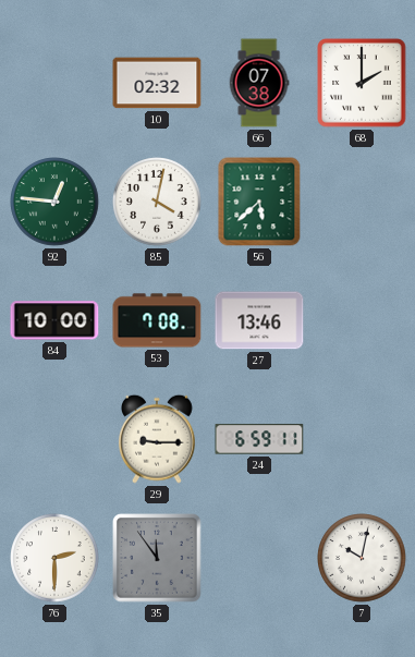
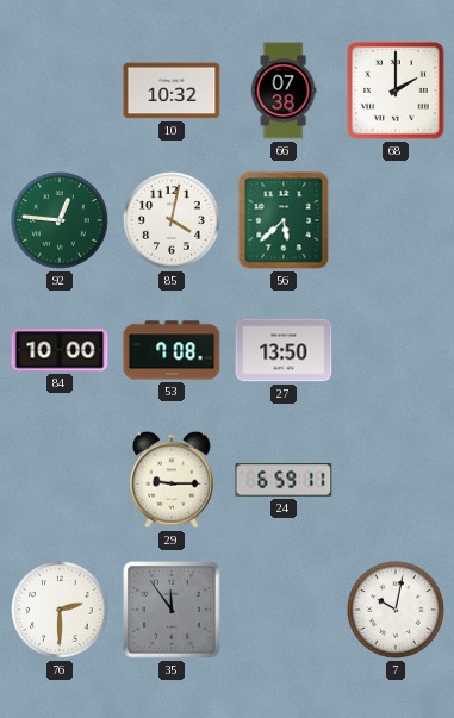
10: 02:32 -> 10:32 (172, 90)
27: 13:46 -> 13:50 (284, 350)
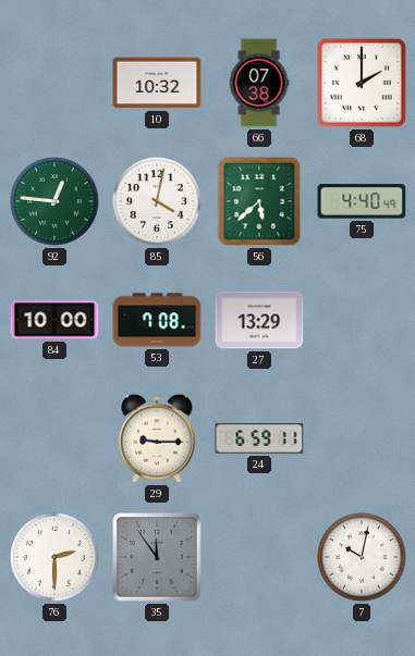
75: none -> 4:40 (362, 201)
27: 13:50 -> 13:29 (259, 320)
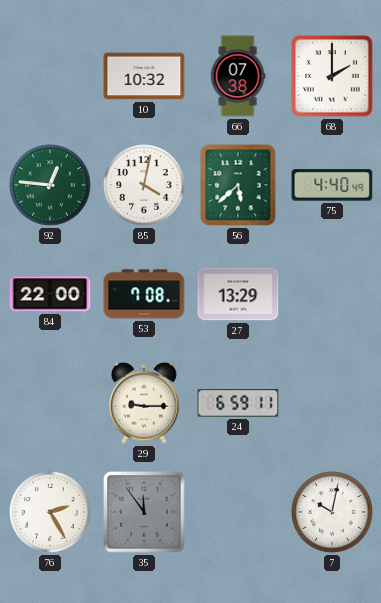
84: 10:00 -> 22:00 (50, 294)
76: 2:30 -> 2:25 (50, 512)
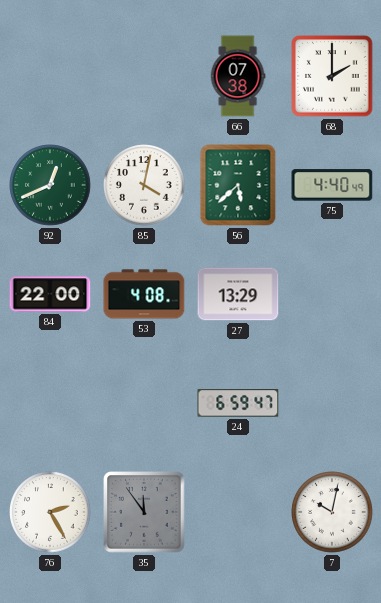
10: 10:32 -> none (144, 76)
92: 12:46 -> 12:41 (50, 185)
53: 7:08 -> 4:08 (144, 294)
29: 9:15 -> none (145, 403)
24: 6:59:11 -> 6:59:47 (238, 403)
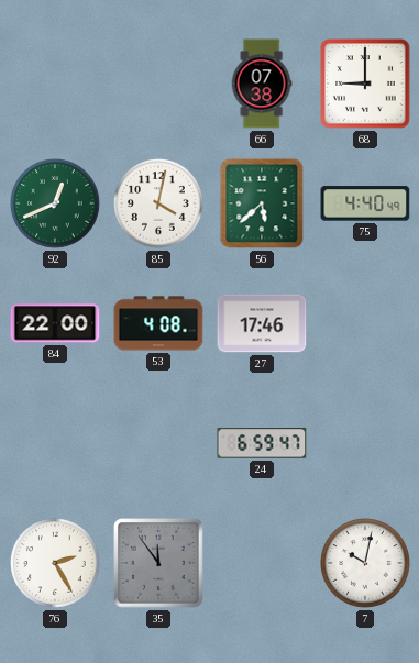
68: 2:00 -> 9:00 (365, 84)
27: 13:29 -> 17:46 (262, 323)
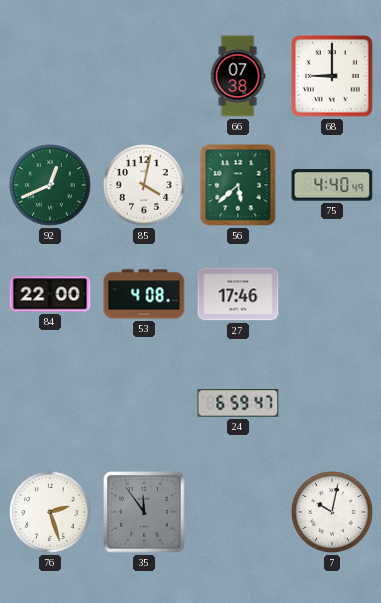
76: 2:25 -> 2:27 (50, 512)
